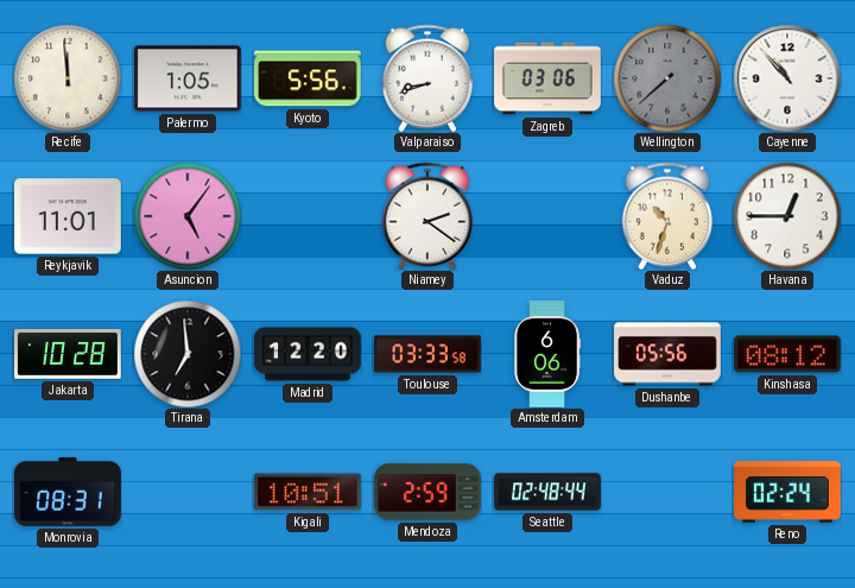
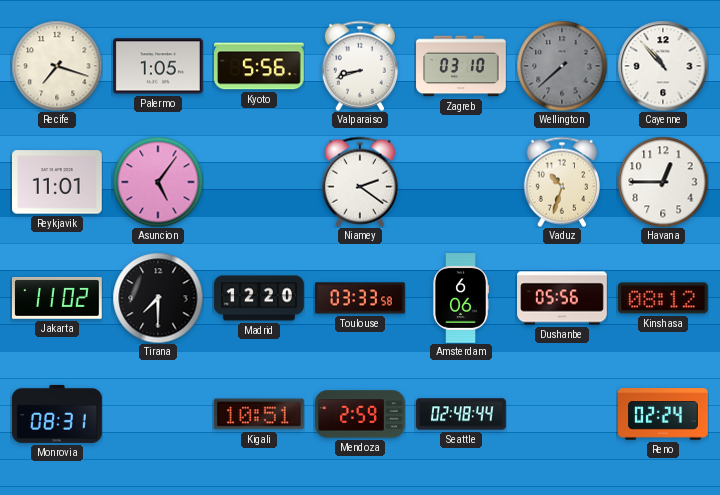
Recife: 11:59 -> 7:18 (57, 66)
Zagreb: 03:06 -> 03:10 (461, 66)
Jakarta: 10:28 -> 11:02 (58, 298)
Tirana: 6:59 -> 7:30 (158, 298)
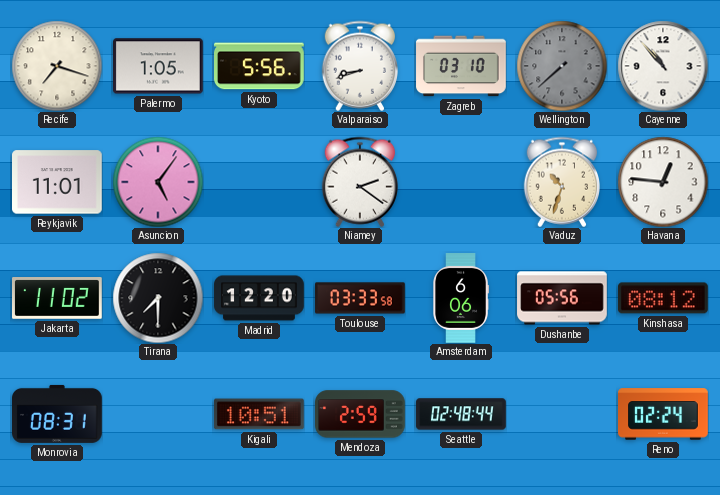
Havana: 12:45 -> 12:46 (663, 182)
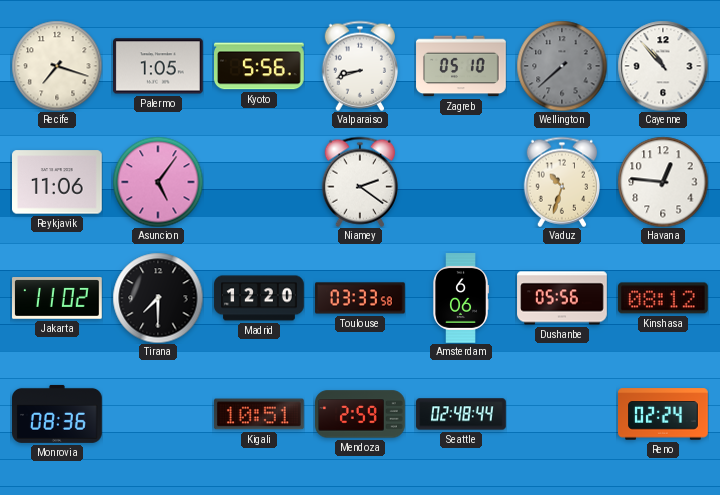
Zagreb: 03:10 -> 05:10 (461, 66)
Reykjavik: 11:01 -> 11:06 (58, 182)
Monrovia: 08:31 -> 08:36 (57, 414)
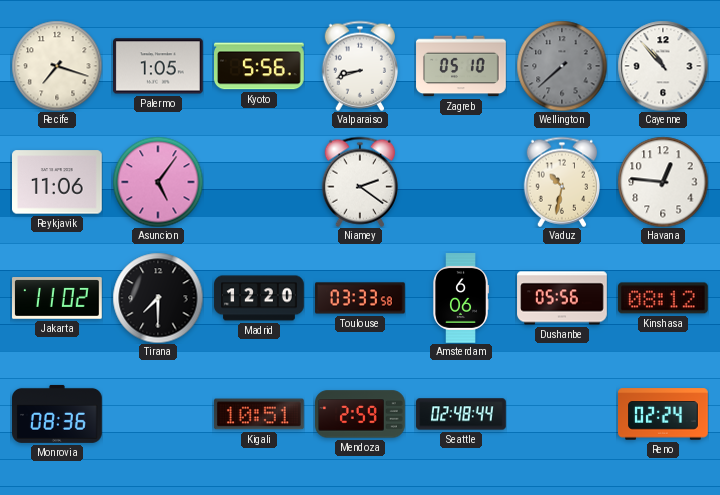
Vaduz: 10:33 -> 10:32 (561, 182)
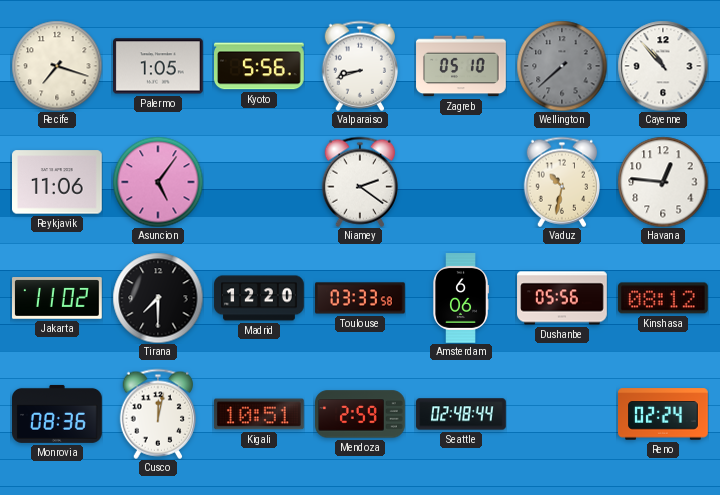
Cusco: none -> 12:02 (157, 414)
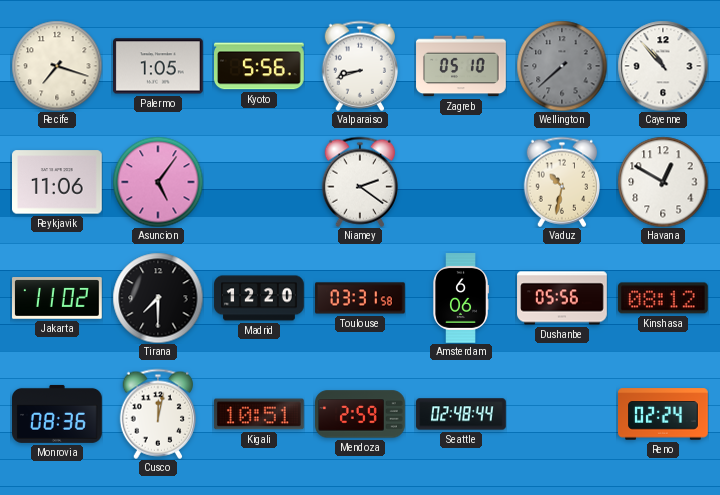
Havana: 12:46 -> 12:50 (663, 182)
Toulouse: 03:33 -> 03:31 (360, 298)
